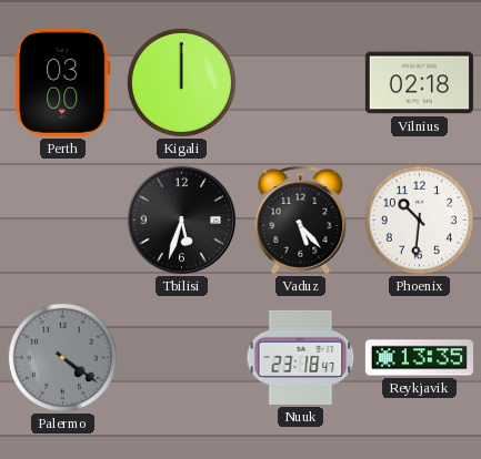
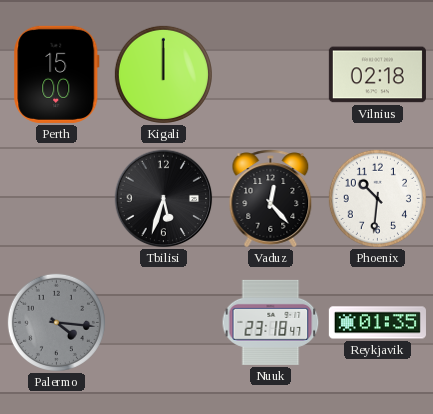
Perth: 03:00 -> 15:00 (57, 74)
Vaduz: 5:23 -> 12:23 (271, 199)
Palermo: 4:21 -> 4:16 (56, 322)
Reykjavik: 13:35 -> 01:35 (377, 323)
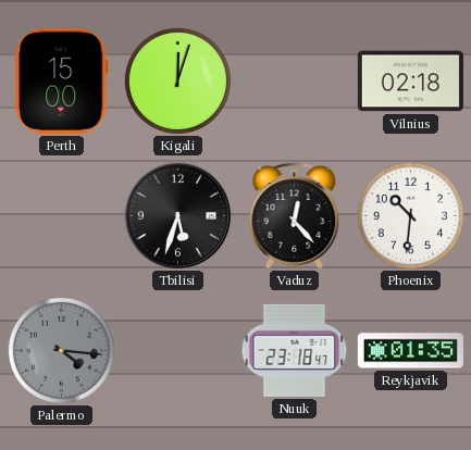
Kigali: 12:00 -> 12:03 (177, 80)
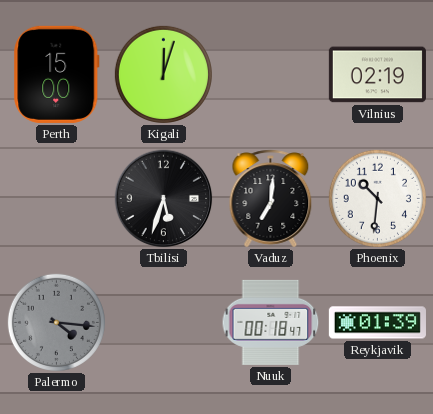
Vilnius: 02:18 -> 02:19 (377, 75)
Vaduz: 12:23 -> 7:01 (271, 199)
Nuuk: 23:18 -> 00:18 (271, 322)
Reykjavik: 01:35 -> 01:39 (377, 323)
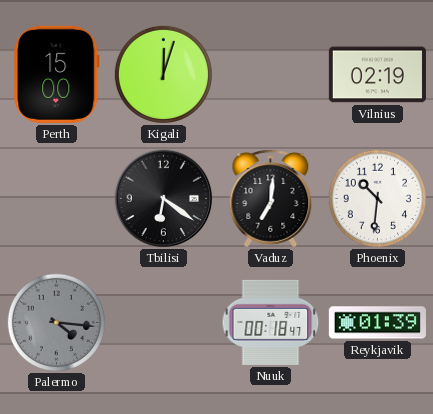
Tbilisi: 5:33 -> 6:21 (164, 199)
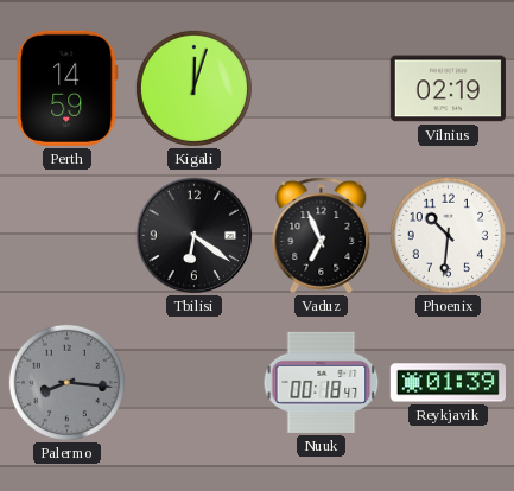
Perth: 15:00 -> 14:59 (68, 88)
Vaduz: 7:01 -> 6:56 (322, 236)
Palermo: 4:16 -> 8:16 (66, 382)
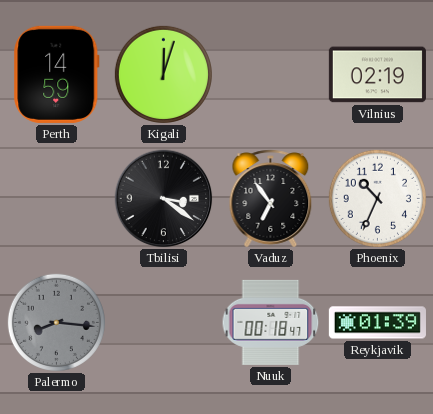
Tbilisi: 6:21 -> 3:21 (164, 199)
Vaduz: 6:56 -> 6:54 (271, 199)
Phoenix: 10:31 -> 10:34 (377, 198)
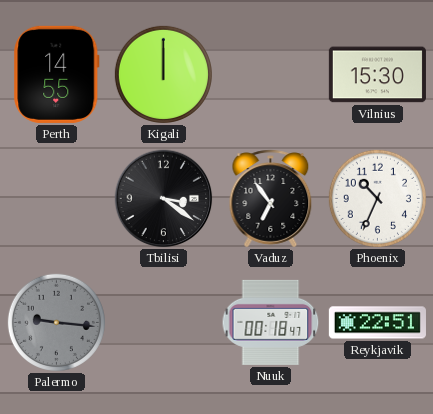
Perth: 14:59 -> 14:55 (57, 74)
Kigali: 12:03 -> 12:00 (163, 74)
Vilnius: 02:19 -> 15:30 (377, 75)
Palermo: 8:16 -> 9:16 (56, 322)
Reykjavik: 01:39 -> 22:51 (377, 323)
